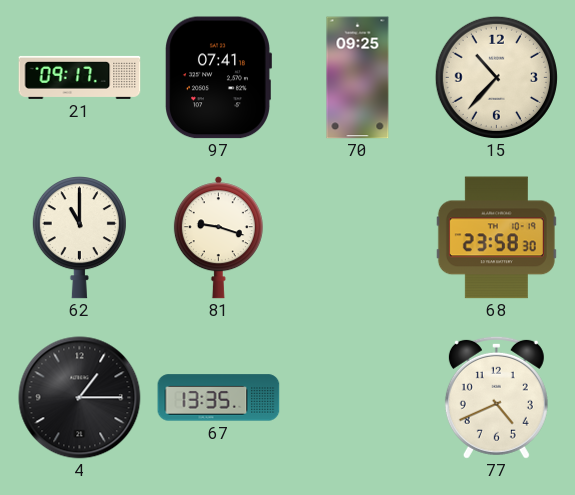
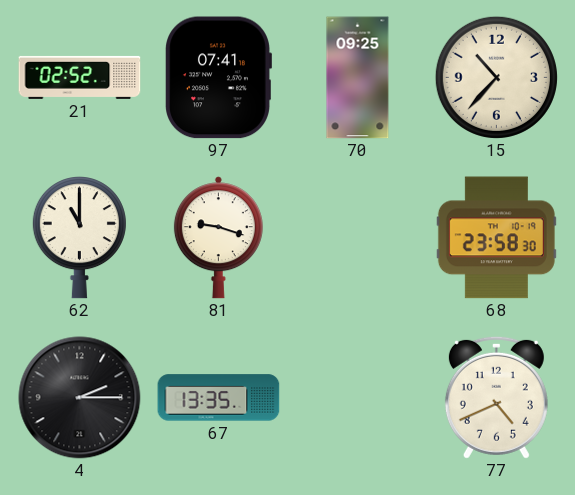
21: 09:17 -> 02:52 (80, 77)
4: 1:15 -> 2:15 (80, 398)
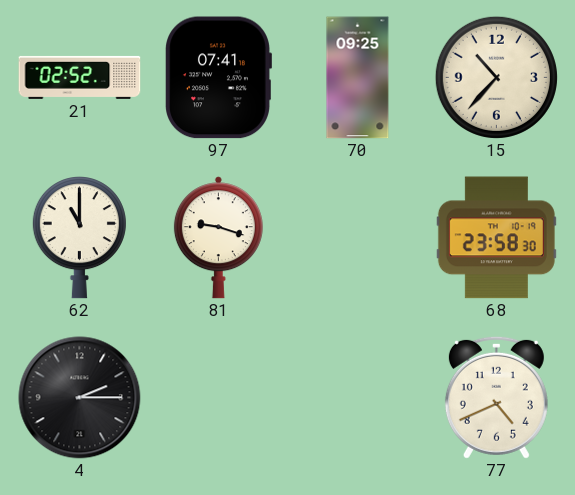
67: 13:35 -> none (219, 398)
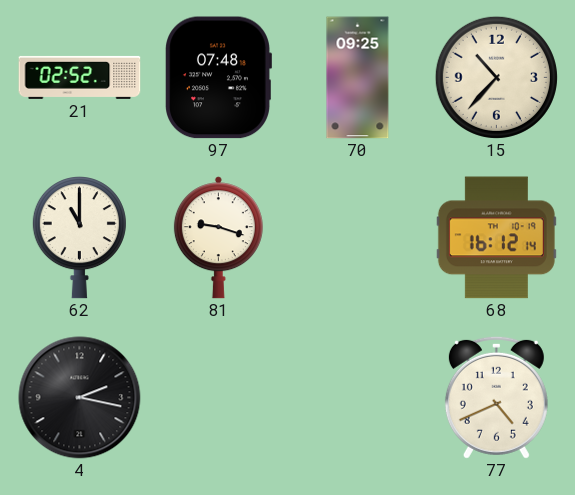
97: 07:41 -> 07:48 (219, 78)
68: 23:58 -> 16:12 (496, 238)
4: 2:15 -> 2:17 (80, 398)
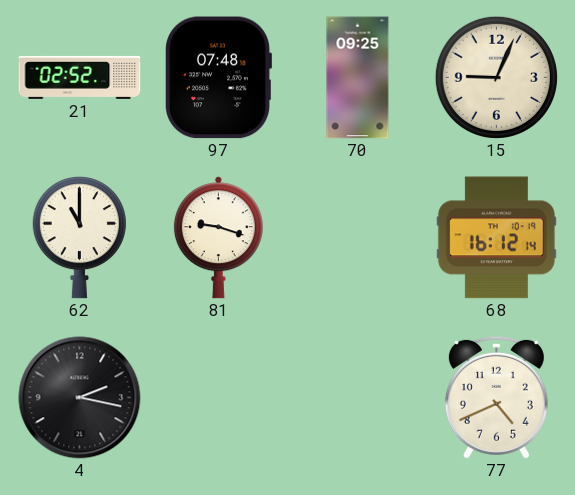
15: 10:37 -> 9:04 (496, 77)
